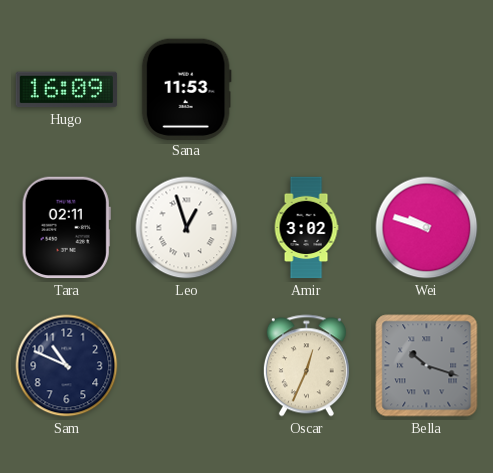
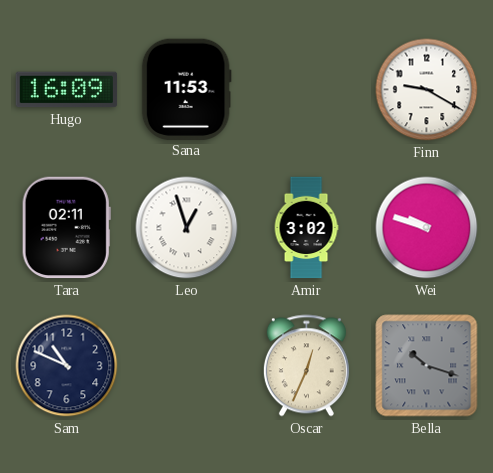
Finn: none -> 9:20 (427, 90)
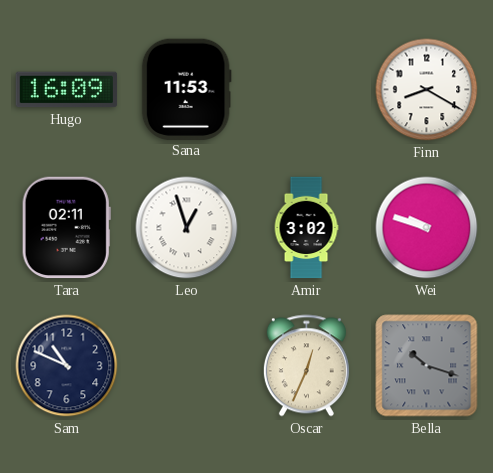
Finn: 9:20 -> 8:20 (427, 90)
